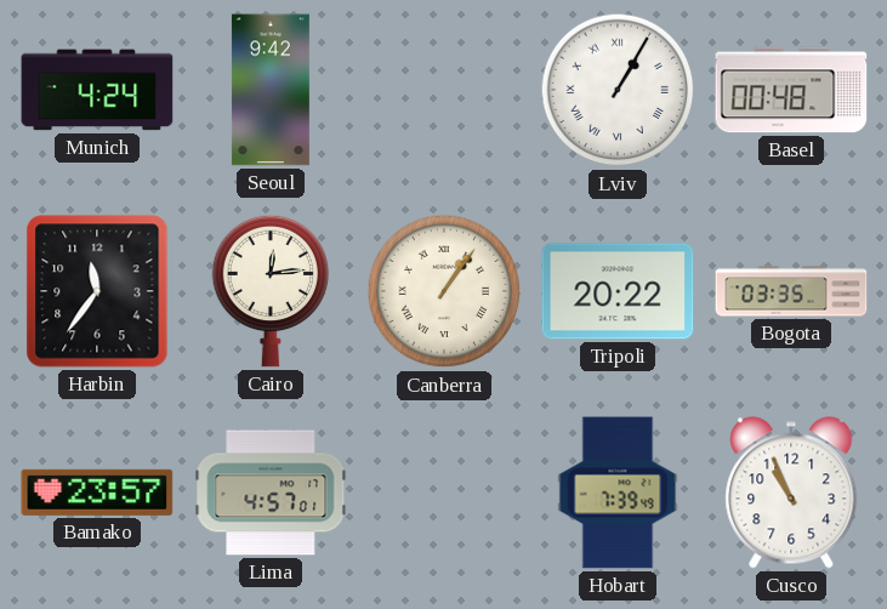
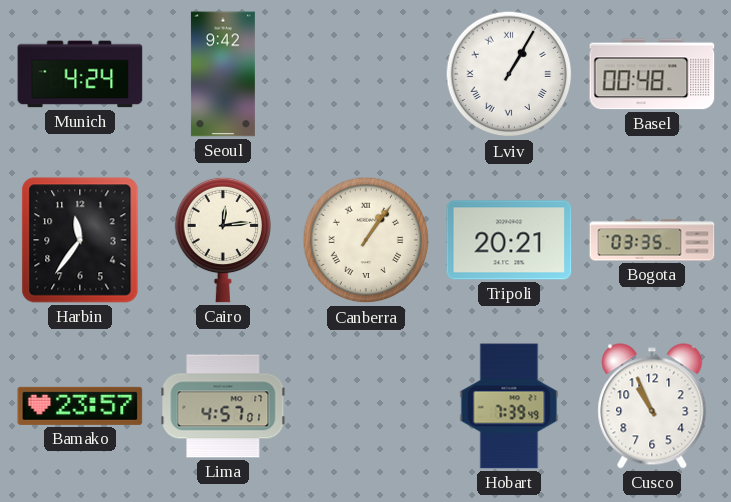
Tripoli: 20:22 -> 20:21 (509, 240)
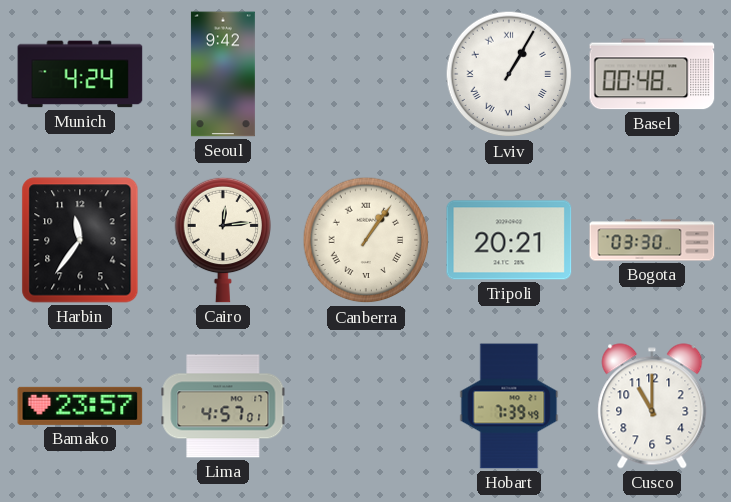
Bogota: 03:35 -> 03:30 (652, 240)
Cusco: 10:56 -> 11:00 (652, 406)
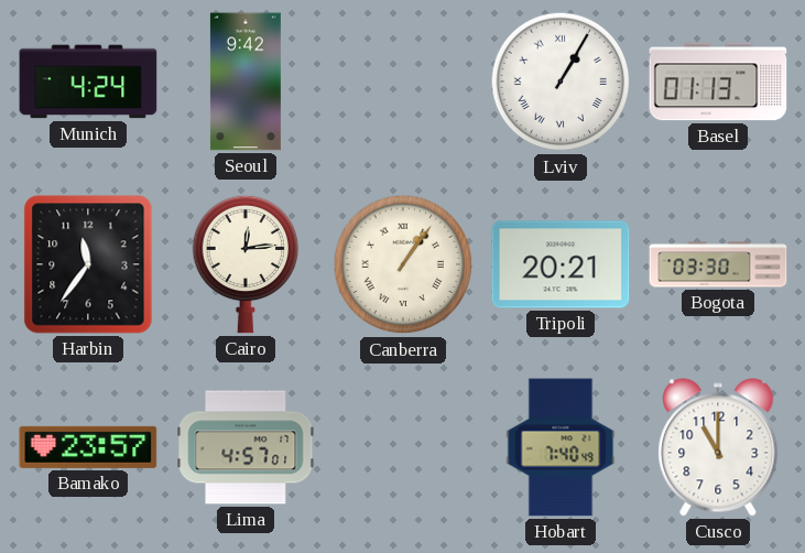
Basel: 00:48 -> 01:13 (718, 82)
Hobart: 7:39 -> 7:40 (561, 447)
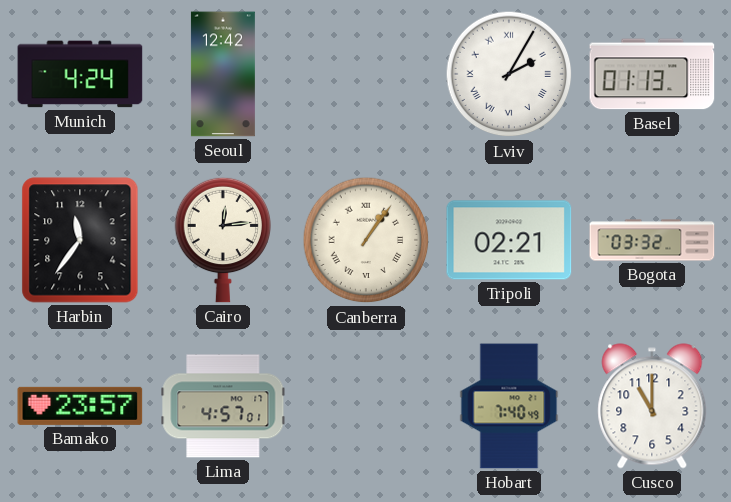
Seoul: 9:42 -> 12:42 (223, 74)
Lviv: 1:05 -> 2:05 (509, 74)
Tripoli: 20:21 -> 02:21 (509, 240)
Bogota: 03:30 -> 03:32 (652, 240)
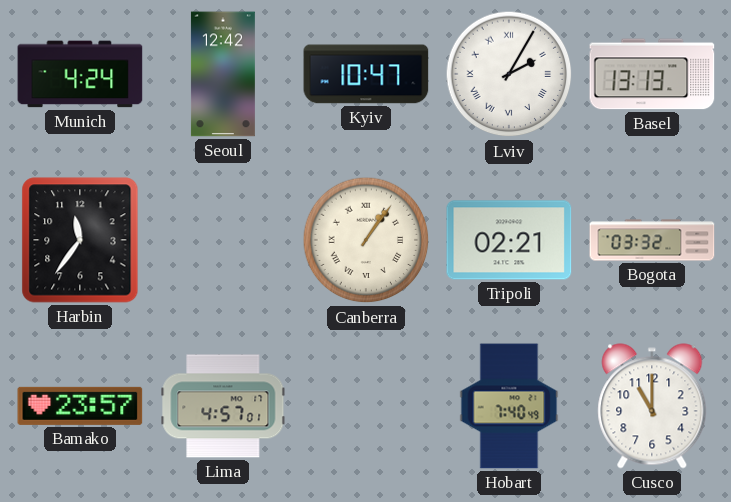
Kyiv: none -> 10:47 (366, 74)
Basel: 01:13 -> 13:13 (652, 74)
Cairo: 12:14 -> none (222, 240)
